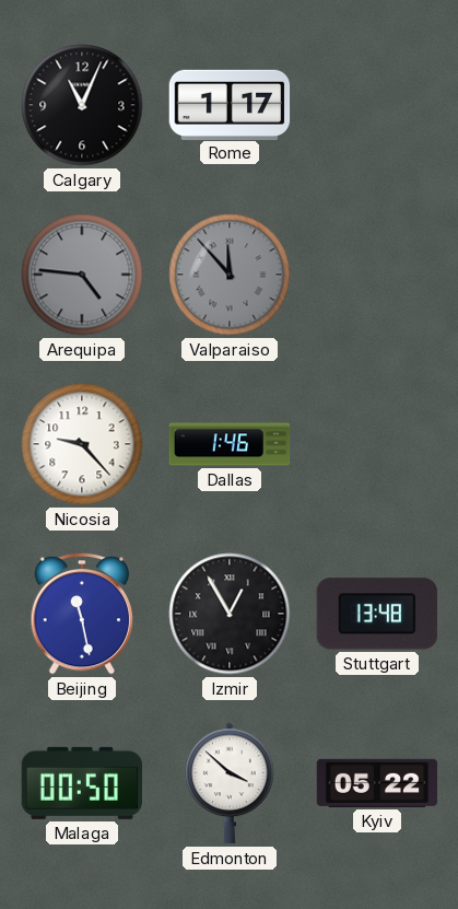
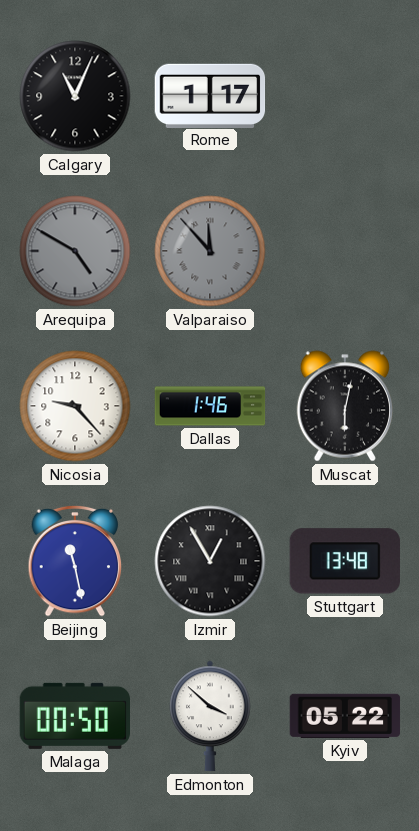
Arequipa: 4:46 -> 4:50 (75, 251)
Muscat: none -> 6:02 (344, 406)
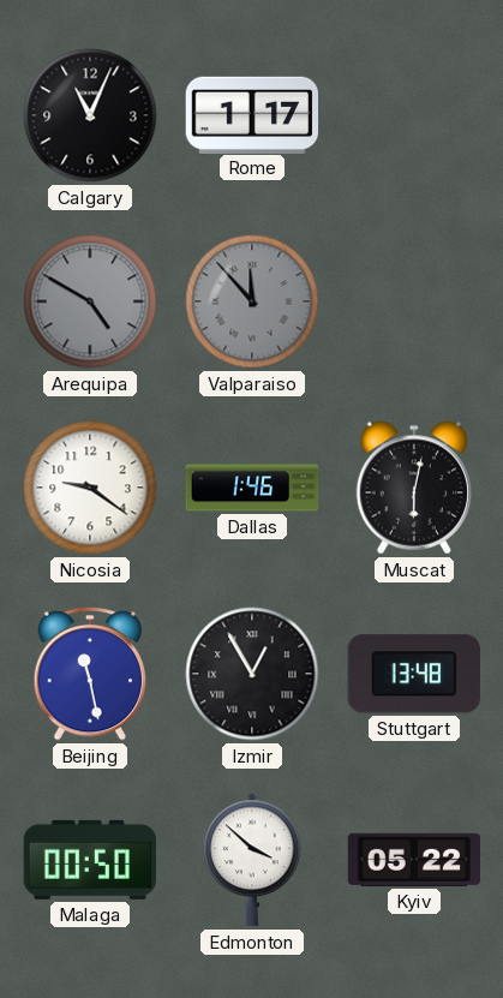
Nicosia: 9:23 -> 9:21 (90, 488)
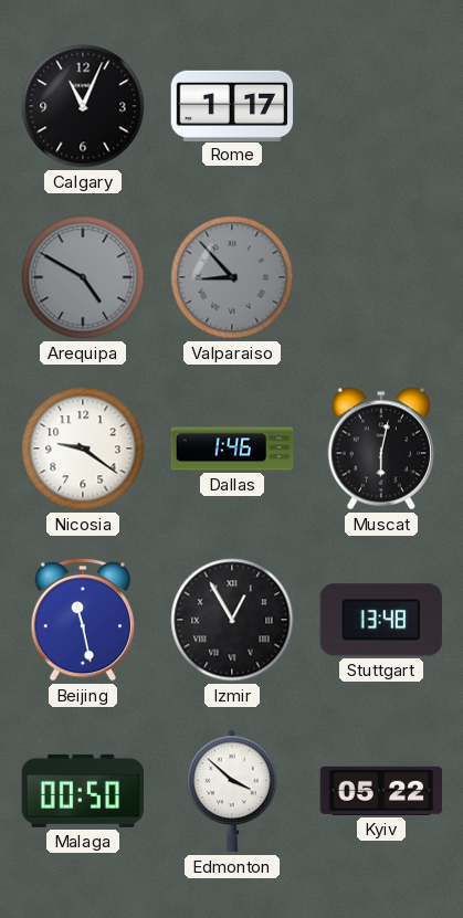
Valparaiso: 11:53 -> 8:53 (232, 277)
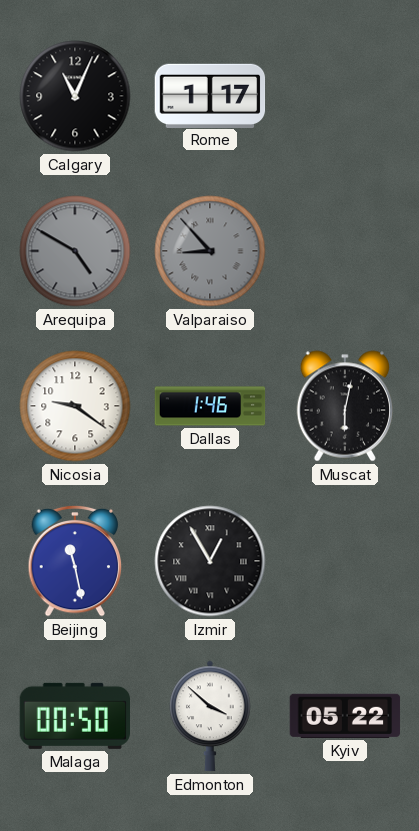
Stuttgart: 13:48 -> none (381, 620)
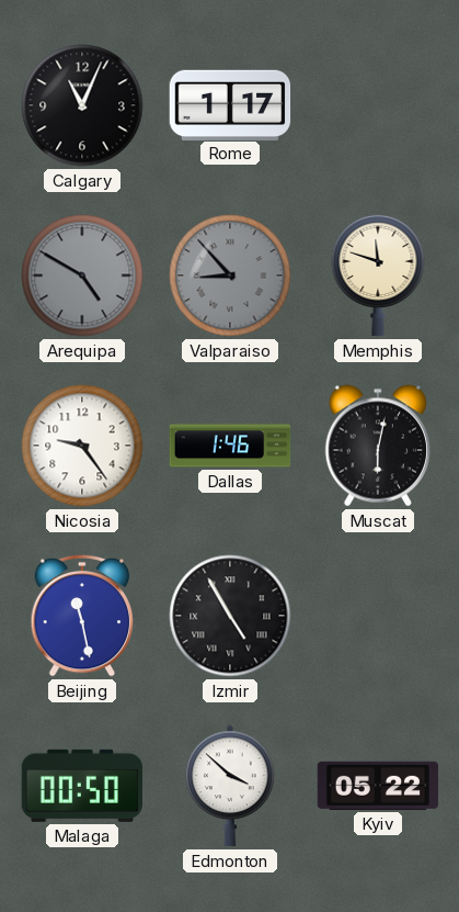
Memphis: none -> 11:48 (378, 275)
Nicosia: 9:21 -> 9:24 (82, 446)
Izmir: 12:55 -> 4:55 (230, 616)
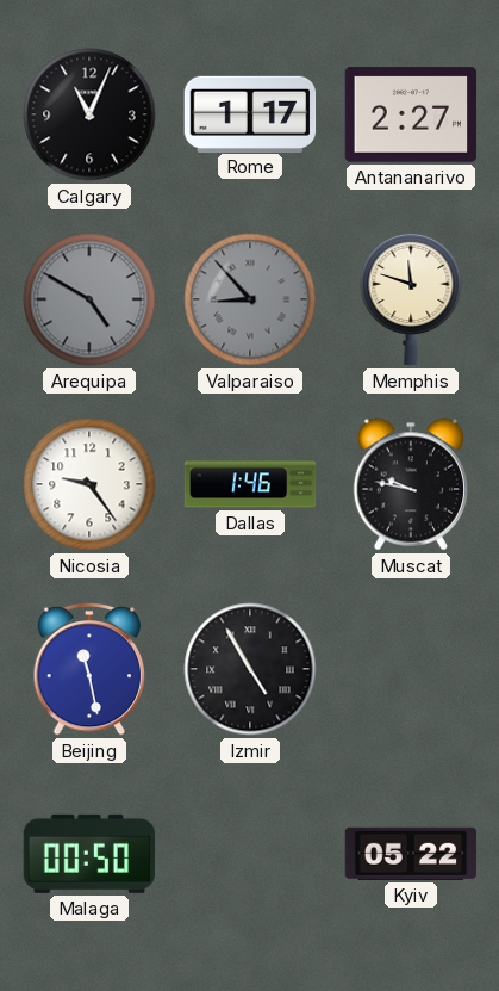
Antananarivo: none -> 2:27 (411, 114)
Muscat: 6:02 -> 9:47 (410, 484)
Edmonton: 3:52 -> none (230, 786)
